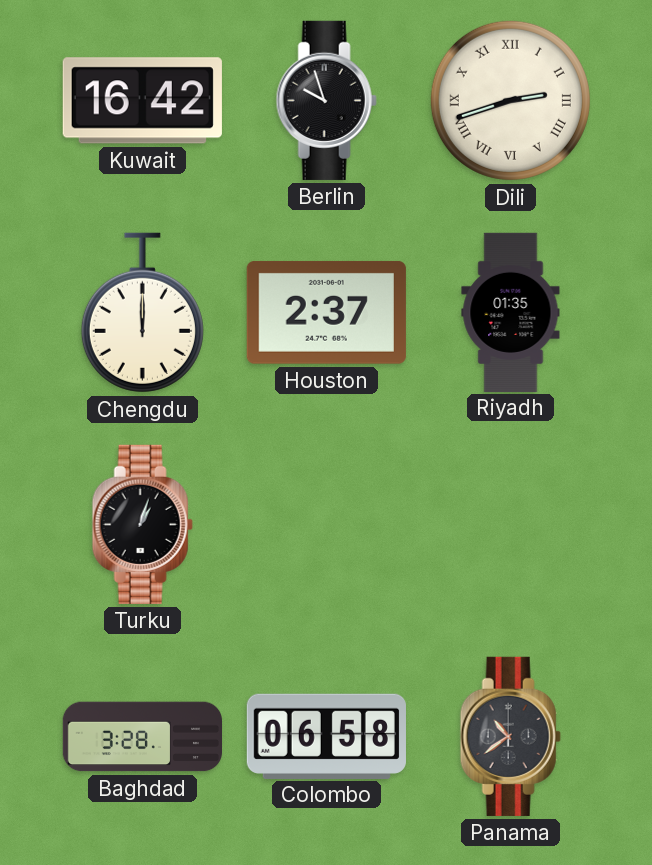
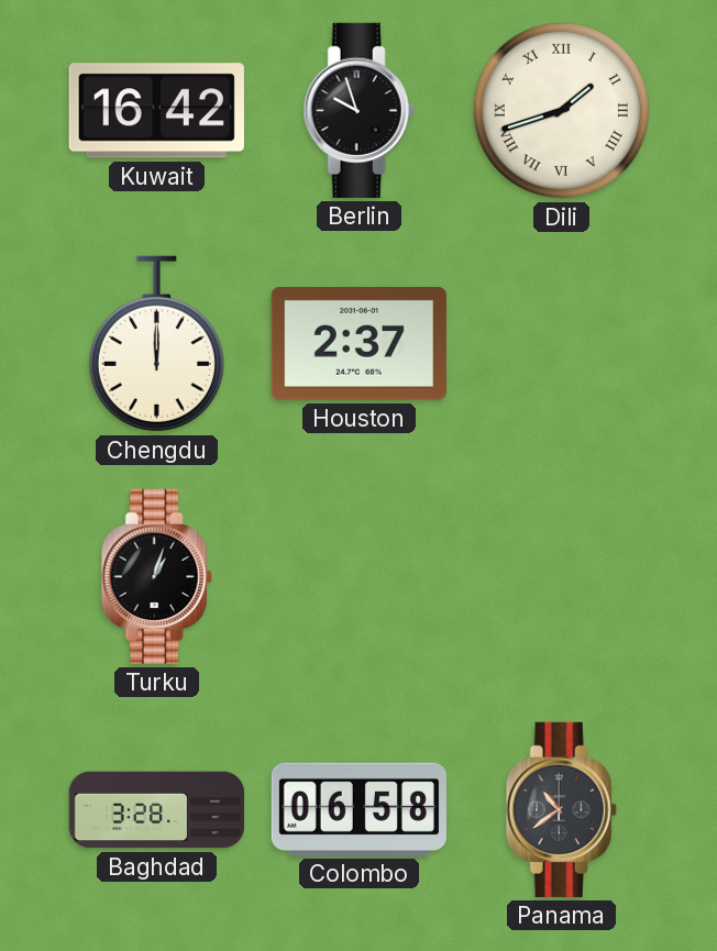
Dili: 2:42 -> 1:42 (561, 110)
Riyadh: 01:35 -> none (511, 312)
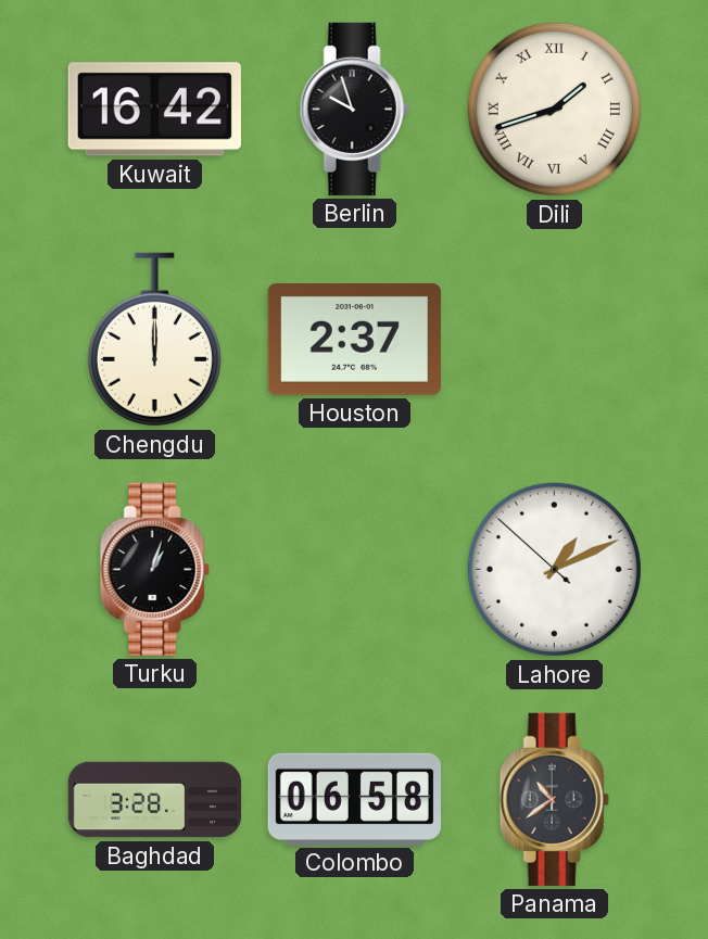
Lahore: none -> 1:10 (554, 569)
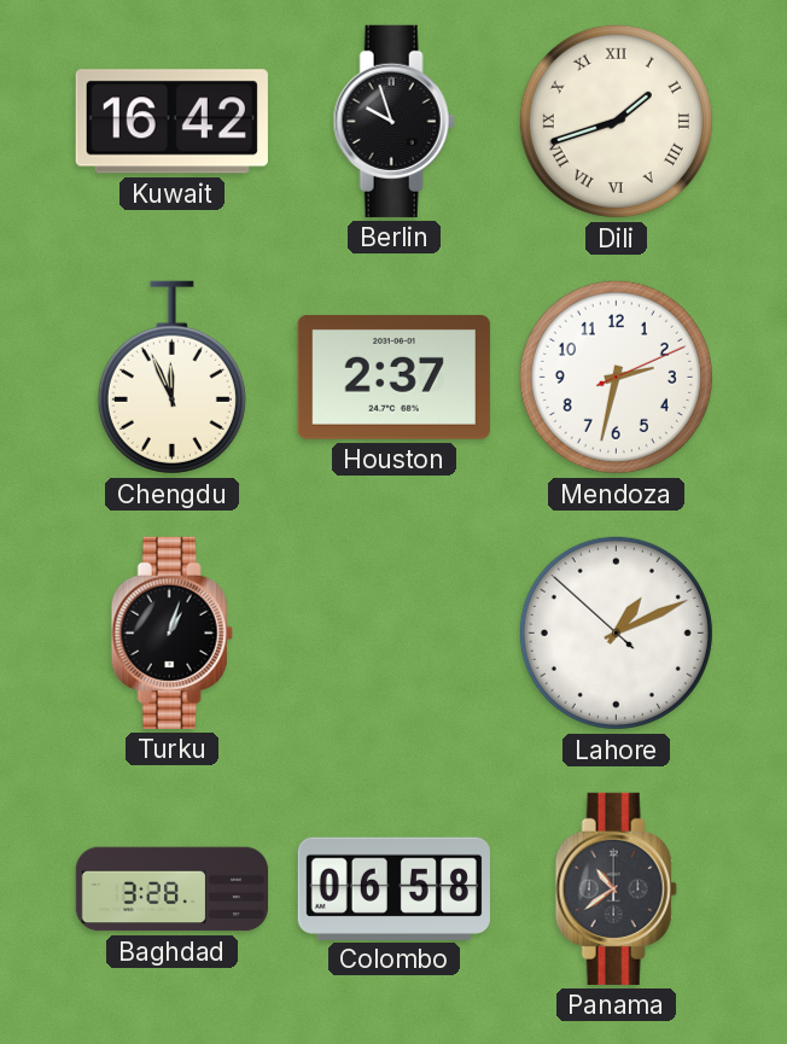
Chengdu: 12:00 -> 11:56 (171, 378)
Mendoza: none -> 2:32 (616, 377)
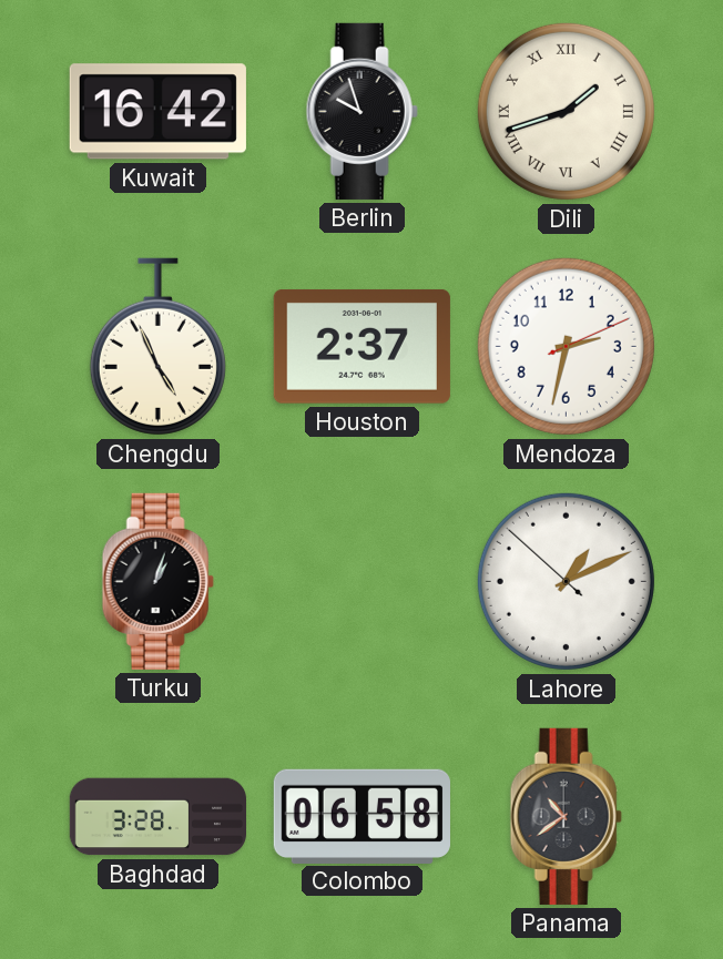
Chengdu: 11:56 -> 4:56 (157, 347)
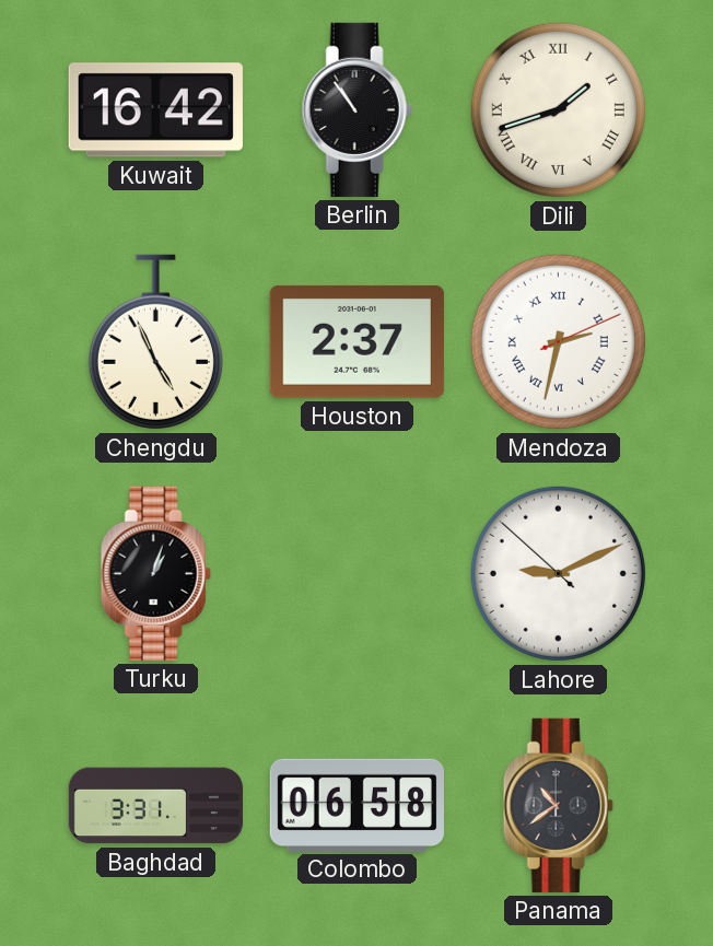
Berlin: 9:57 -> 10:54 (356, 109)
Mendoza numerals: Arabic -> Roman (558, 341)
Lahore: 1:10 -> 9:10 (558, 573)
Baghdad: 3:28 -> 3:31 (155, 806)
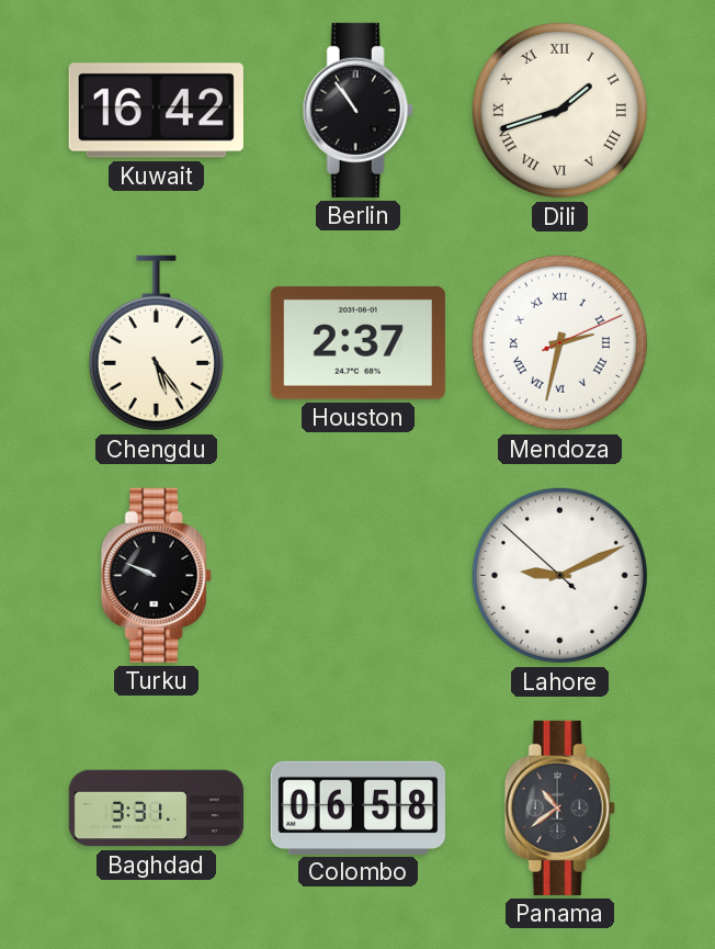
Chengdu: 4:56 -> 5:24 (156, 343)
Turku: 1:03 -> 9:49 (156, 575)
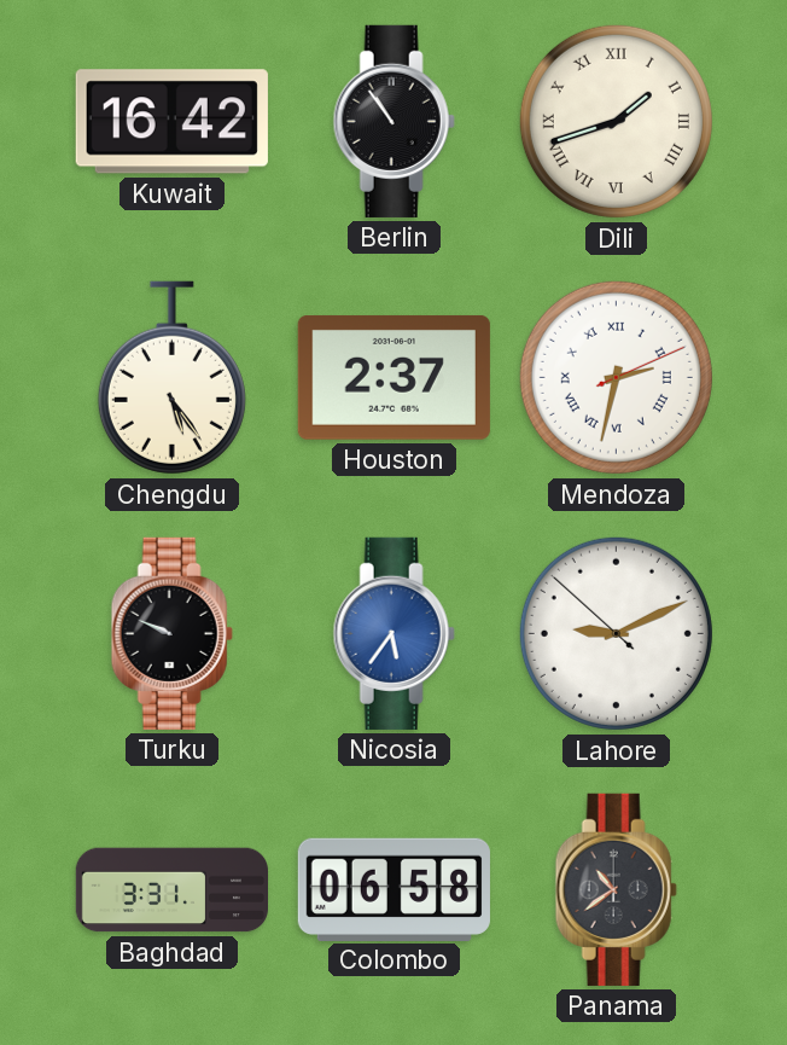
Nicosia: none -> 5:36 (393, 633)
